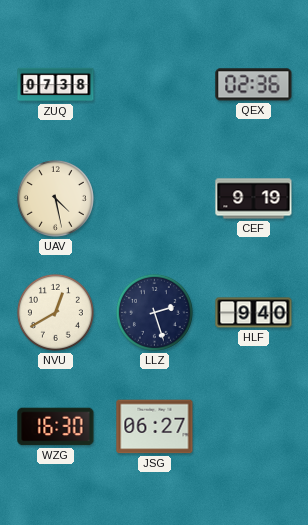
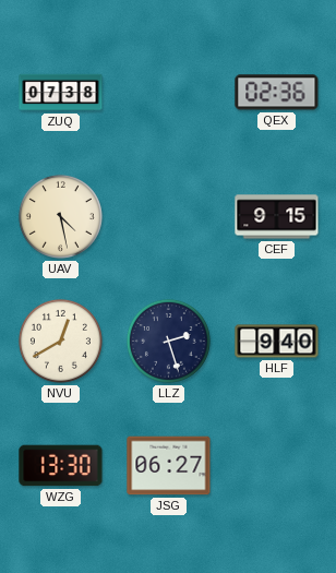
CEF: 9:19 -> 9:15 (277, 217)
WZG: 16:30 -> 13:30 (61, 466)
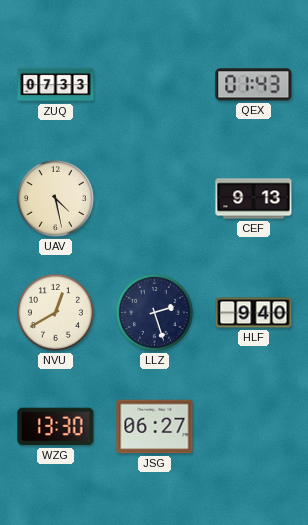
ZUQ: 07:38 -> 07:33 (56, 85)
QEX: 02:36 -> 01:43 (254, 85)
CEF: 9:15 -> 9:13 (254, 199)
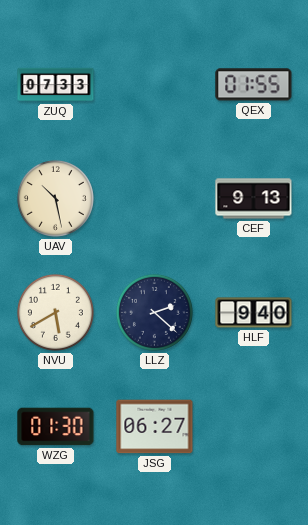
QEX: 01:43 -> 01:55 (254, 85)
UAV: 4:28 -> 10:28 (55, 198)
NVU: 12:40 -> 5:40 (55, 312)
LLZ: 2:27 -> 2:22 (154, 312)
WZG: 13:30 -> 01:30 (56, 427)
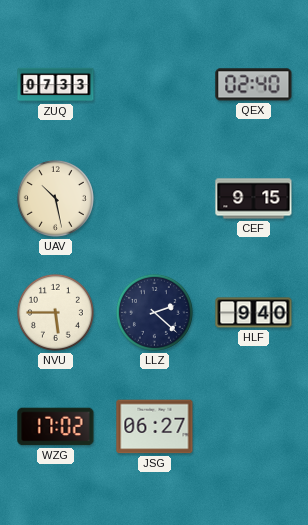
QEX: 01:55 -> 02:40 (254, 85)
CEF: 9:13 -> 9:15 (254, 199)
NVU: 5:40 -> 5:45 (55, 312)
WZG: 01:30 -> 17:02 (56, 427)
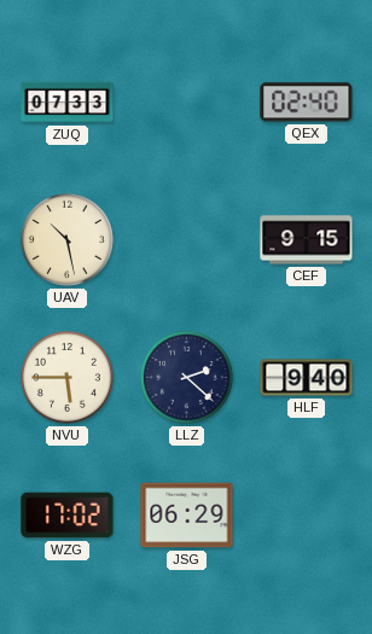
JSG: 06:27 -> 06:29 (187, 516)
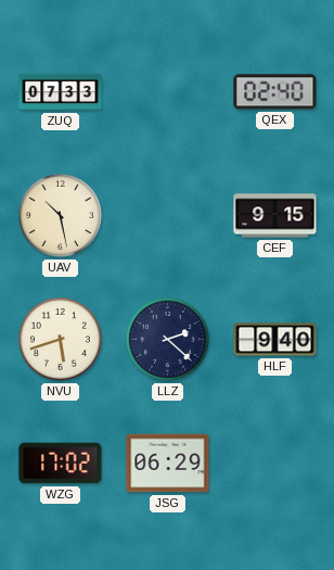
NVU: 5:45 -> 5:42 (60, 339)
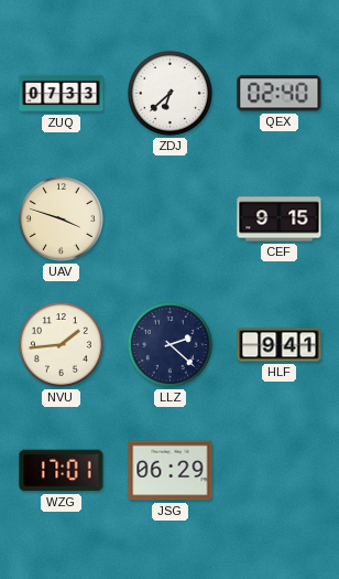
ZDJ: none -> 6:38 (169, 93)
UAV: 10:28 -> 3:48 (61, 218)
NVU: 5:42 -> 1:44 (61, 344)
HLF: 9:40 -> 9:41 (280, 345)
WZG: 17:02 -> 17:01 (62, 471)
